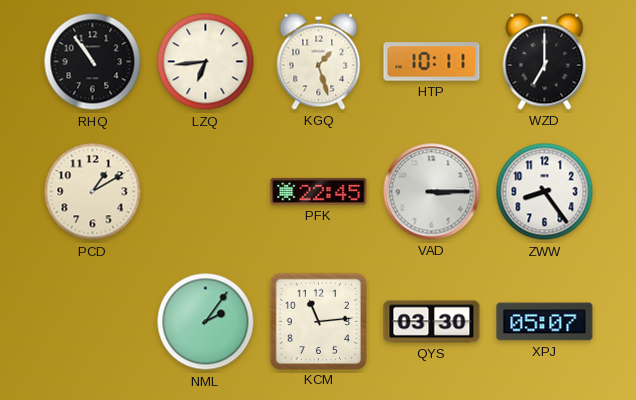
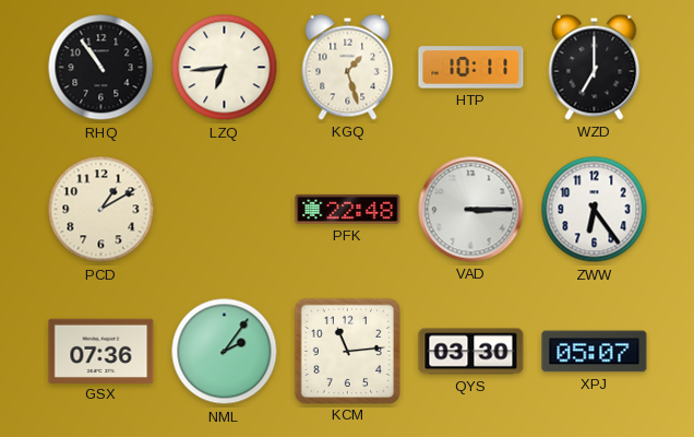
PFK: 22:45 -> 22:48 (348, 209)
ZWW: 8:24 -> 6:24 (595, 210)
GSX: none -> 07:36 (101, 351)
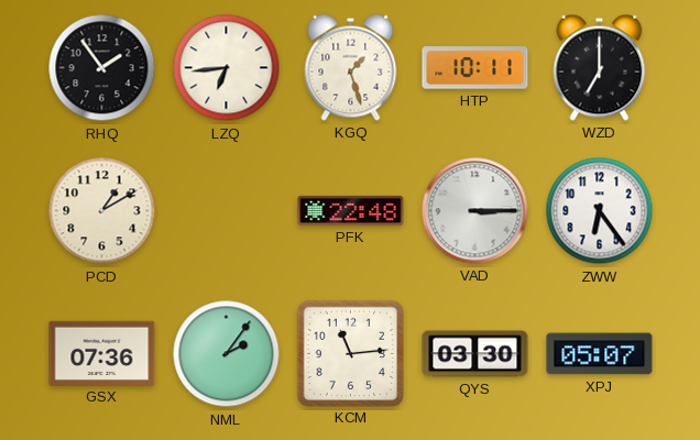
RHQ: 10:54 -> 1:54 (102, 68)
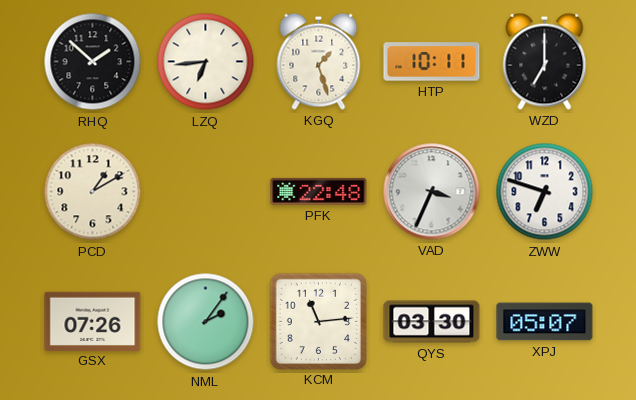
RHQ: 1:54 -> 1:52 (93, 62)
VAD: 3:15 -> 3:34 (432, 192)
ZWW: 6:24 -> 6:48 (545, 192)
GSX: 07:36 -> 07:26 (93, 321)
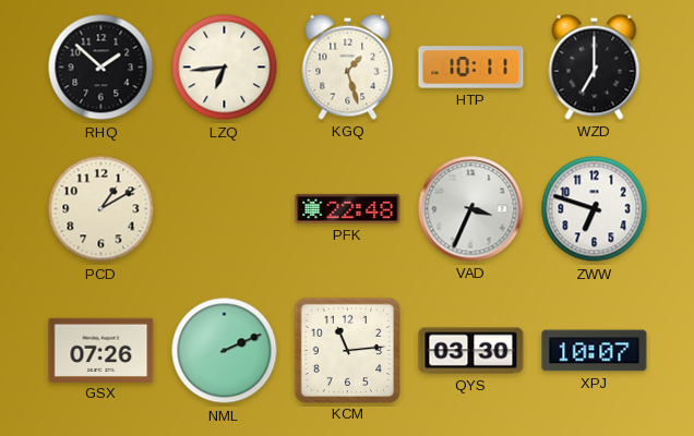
NML: 2:06 -> 2:11 (225, 351)
XPJ: 05:07 -> 10:07 (595, 351)
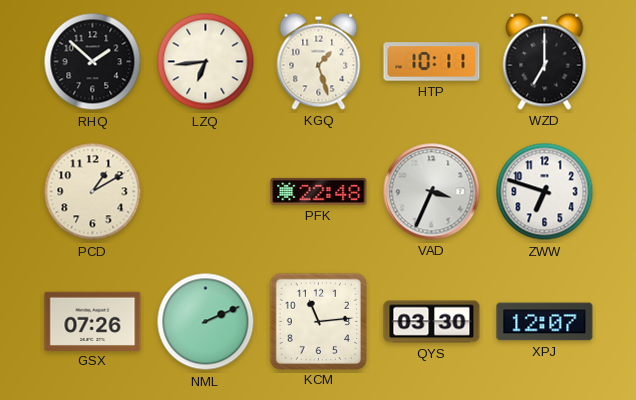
XPJ: 10:07 -> 12:07 (545, 322)
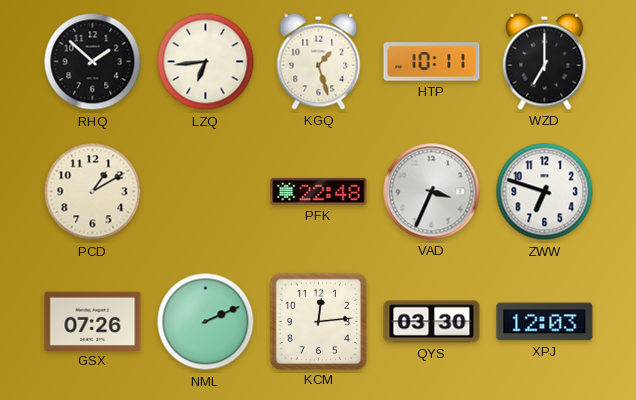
KCM: 11:14 -> 12:14 (318, 321)
XPJ: 12:07 -> 12:03 (545, 322)
